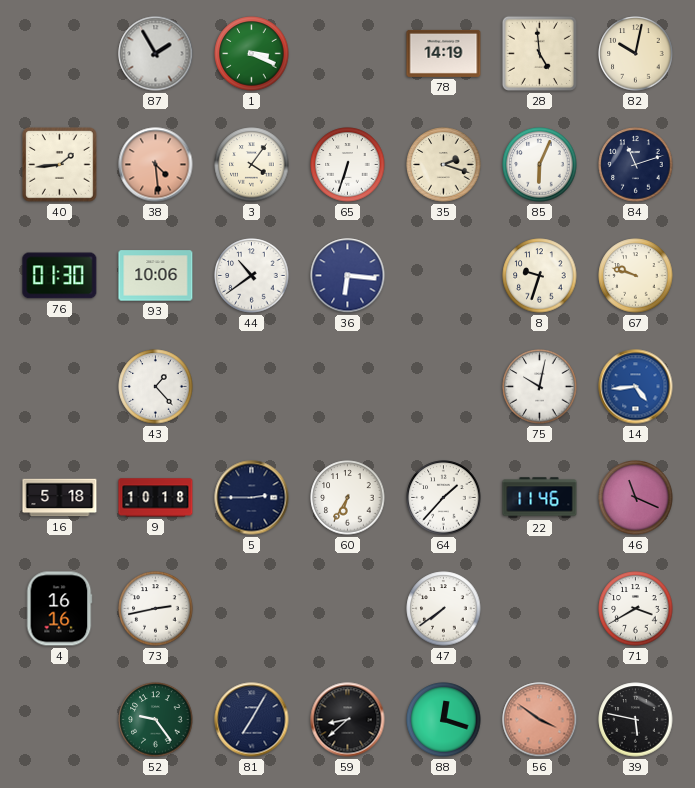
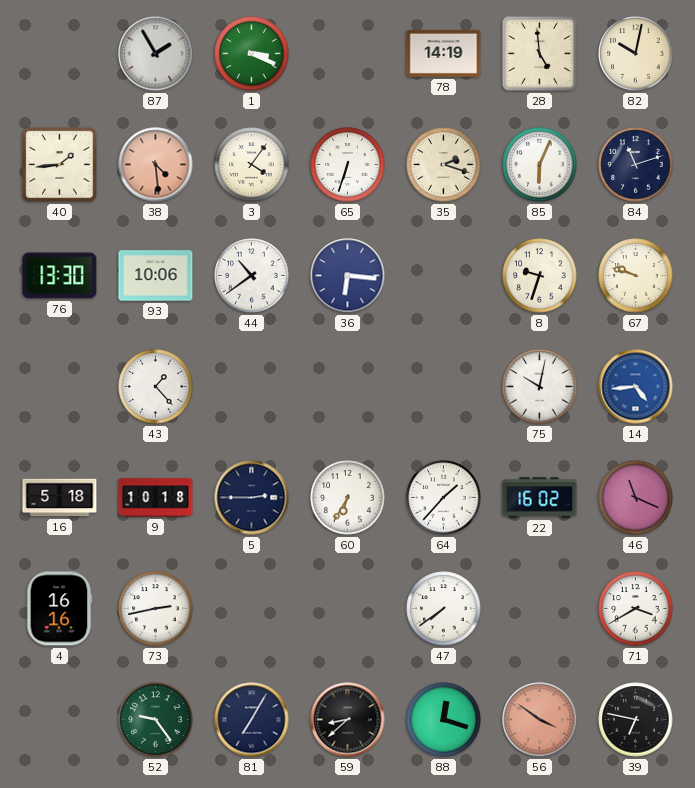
76: 01:30 -> 13:30 (60, 276)
22: 11:46 -> 16:02 (540, 498)
39: 5:47 -> 6:47 (636, 720)
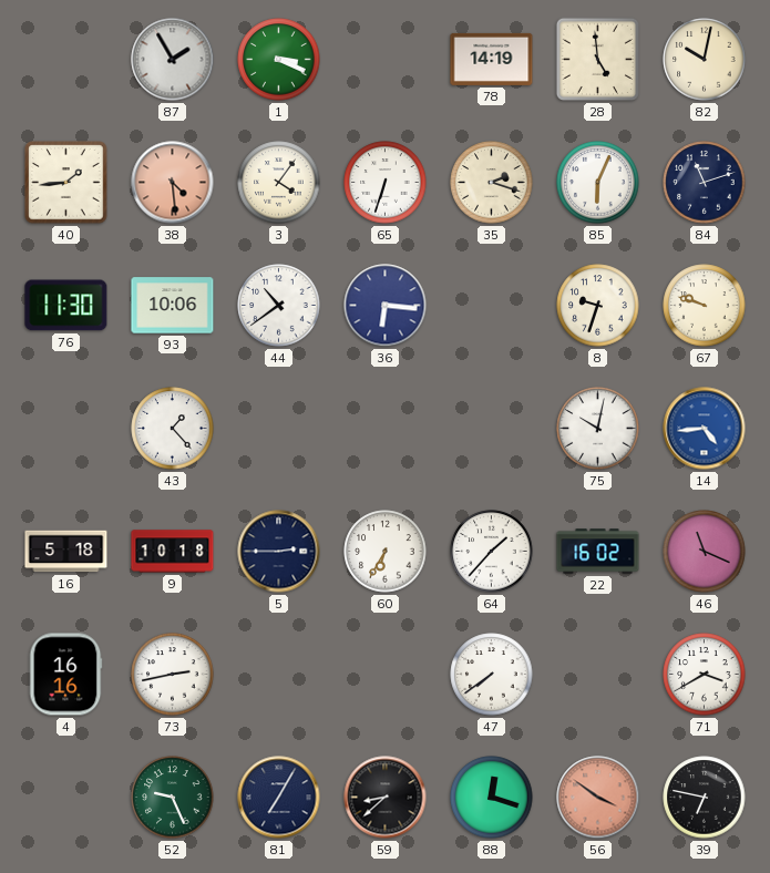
76: 13:30 -> 11:30 (66, 306)
52: 9:24 -> 9:26 (173, 798)
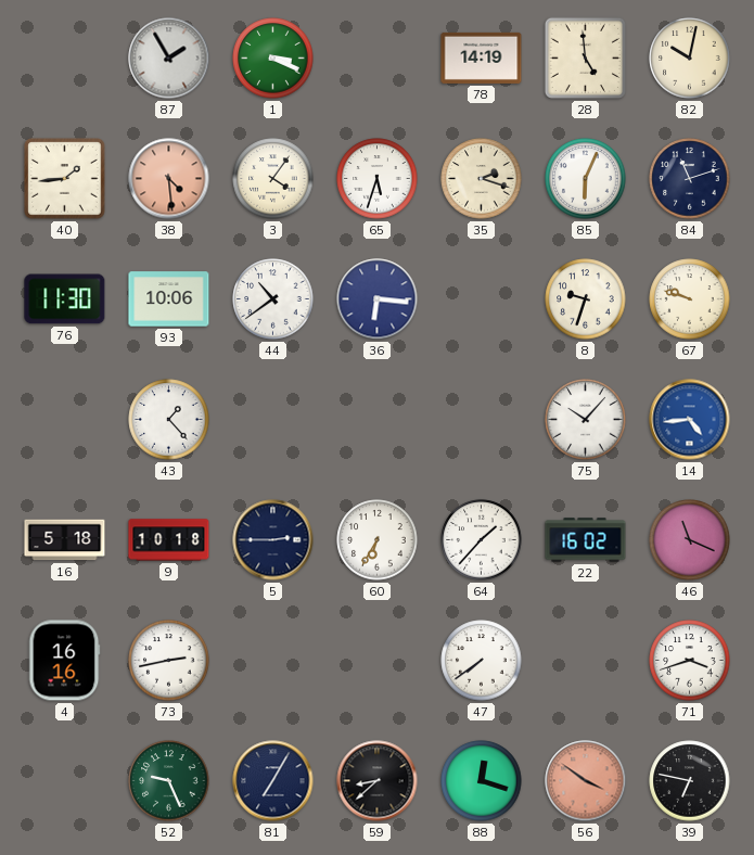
65: 6:33 -> 5:33 (378, 179)
75: 10:02 -> 10:07 (586, 420)
71: 3:40 -> 3:42 (690, 661)
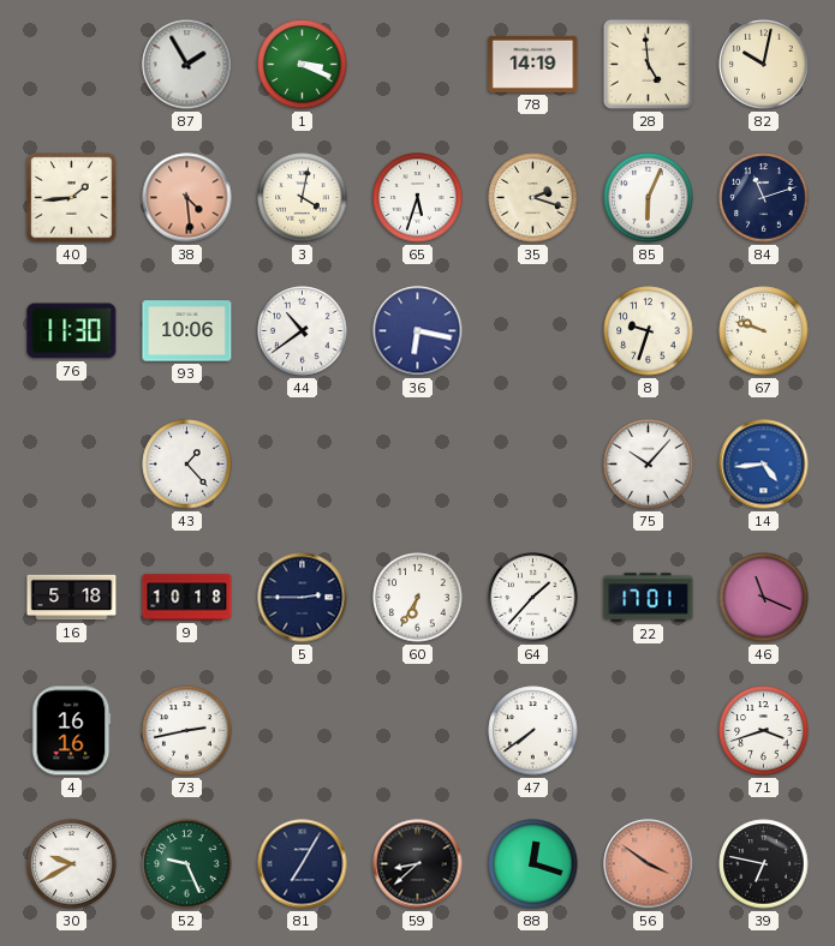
3: 4:06 -> 4:02 (303, 198)
36: 6:16 -> 6:17 (418, 331)
22: 16:02 -> 17:01 (649, 598)
30: none -> 9:40 (72, 864)
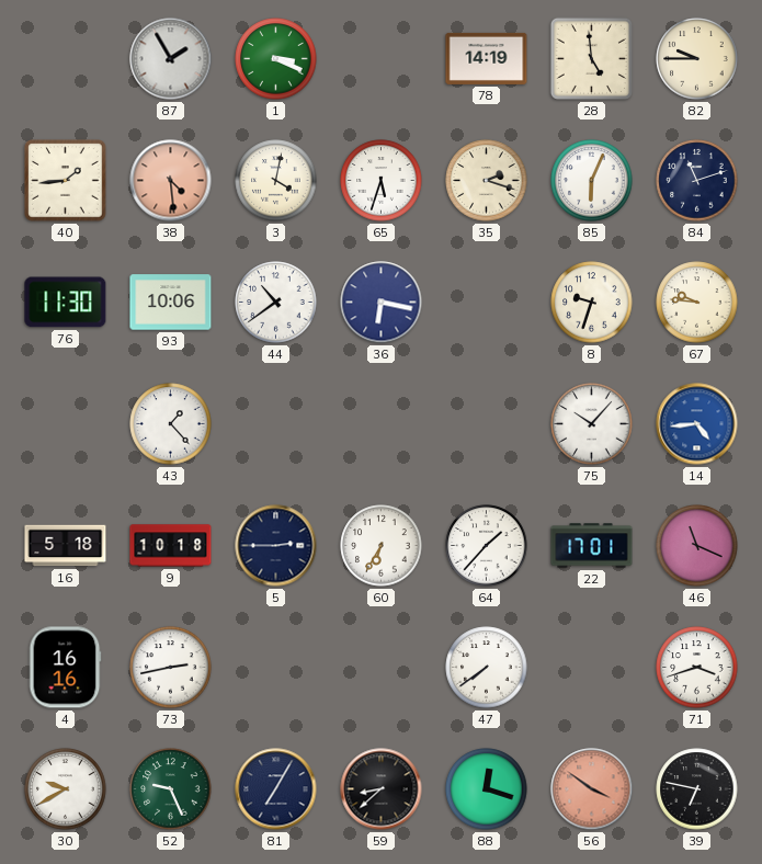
82: 10:02 -> 9:45 (697, 59)
67: 9:48 -> 9:46 (697, 303)
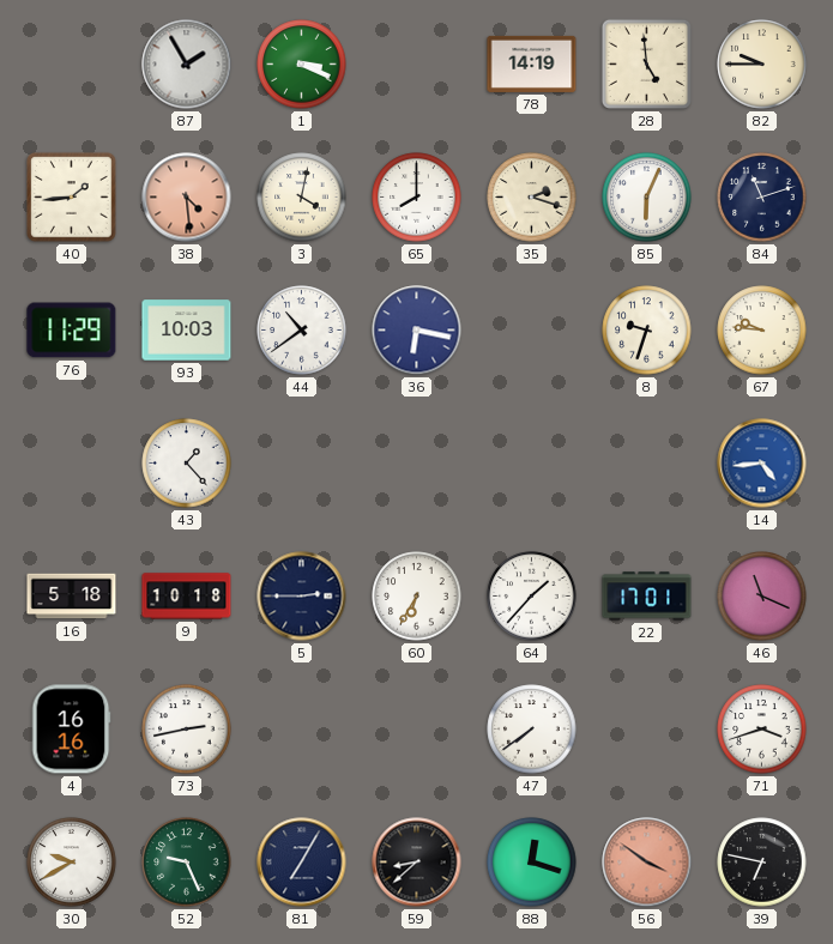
65: 5:33 -> 8:00 (417, 198)
76: 11:30 -> 11:29 (72, 331)
93: 10:06 -> 10:03 (187, 331)
75: 10:07 -> none (592, 424)
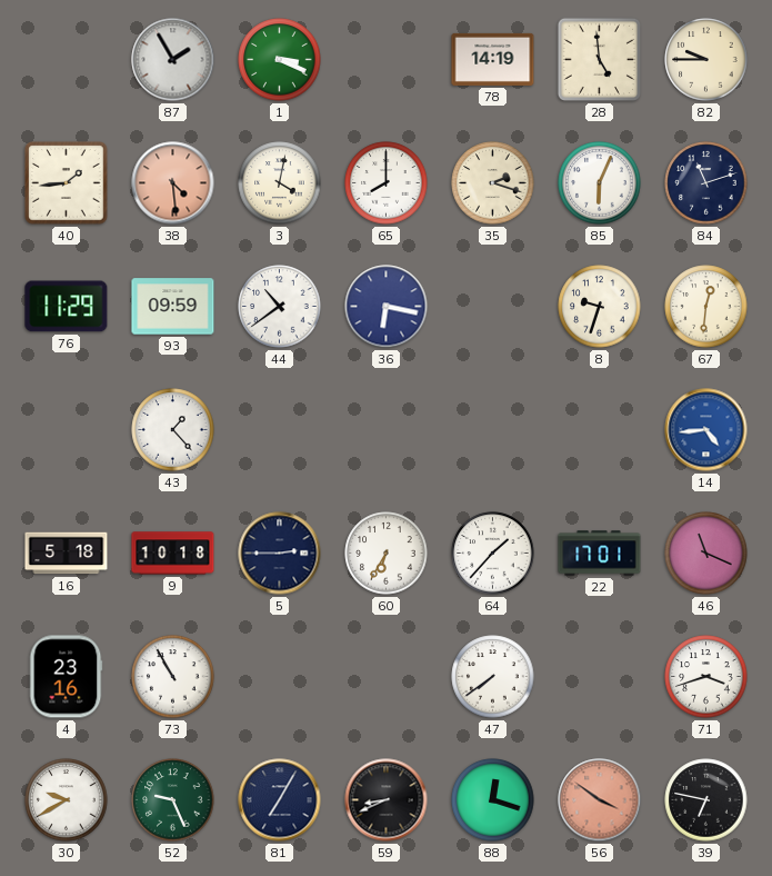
93: 10:03 -> 09:59 (173, 307)
67: 9:46 -> 12:31 (706, 307)
4: 16:16 -> 23:16 (66, 677)
73: 2:43 -> 10:55 (173, 677)
59: 8:38 -> 8:41 (387, 800)
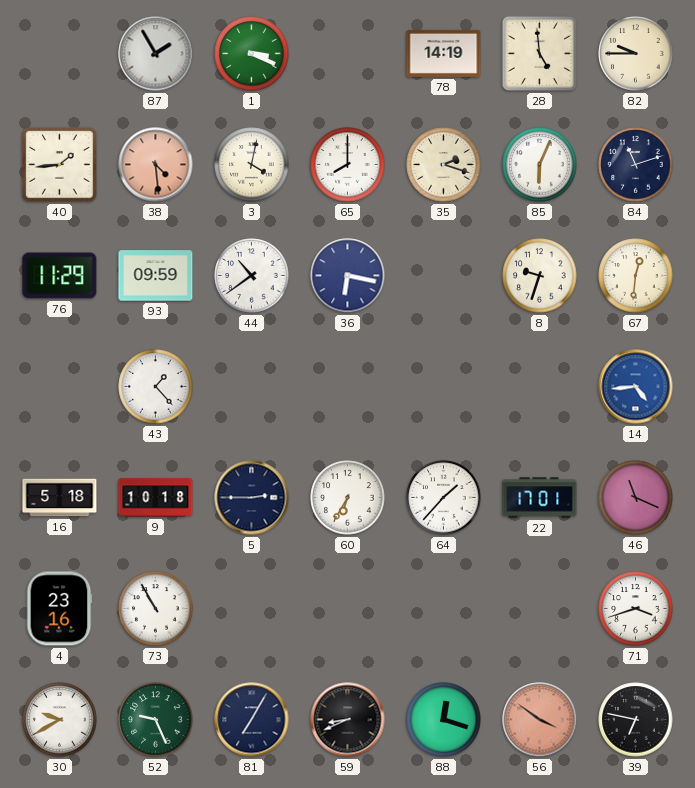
47: 7:39 -> none (493, 677)
